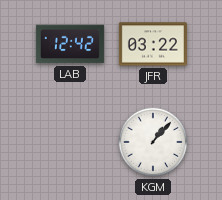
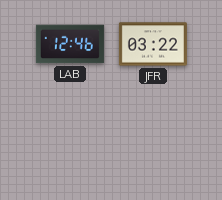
LAB: 12:42 -> 12:46 (70, 44)
KGM: 1:07 -> none (153, 142)
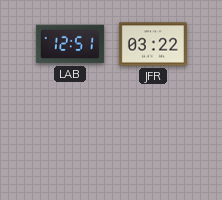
LAB: 12:46 -> 12:51 (70, 44)
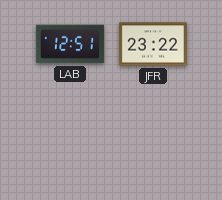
JFR: 03:22 -> 23:22 (153, 44)
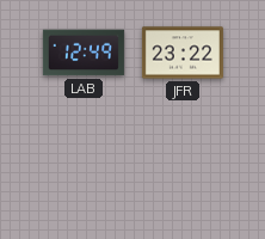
LAB: 12:51 -> 12:49 (84, 53)
